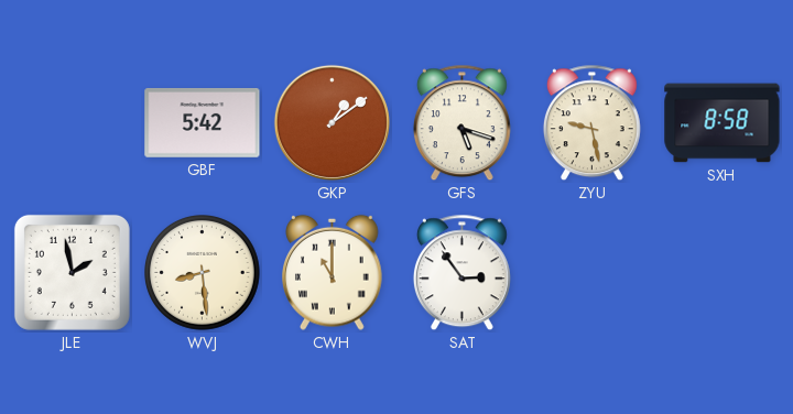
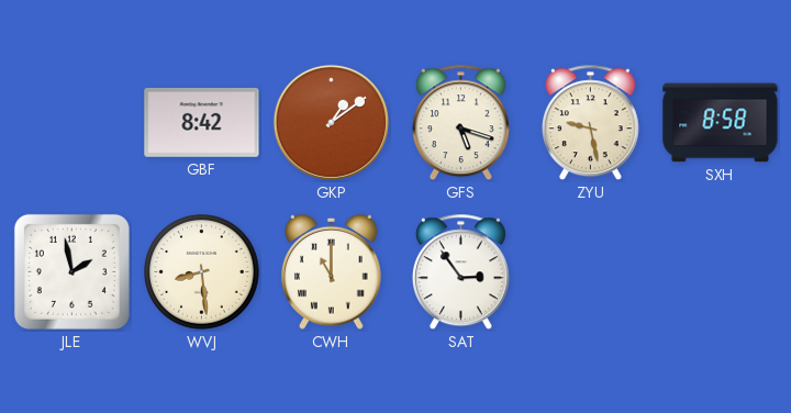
GBF: 5:42 -> 8:42 (202, 122)
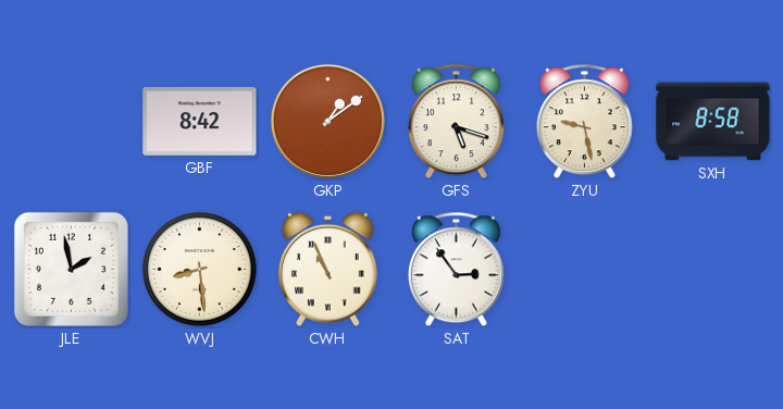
CWH: 11:00 -> 10:56 (328, 269)
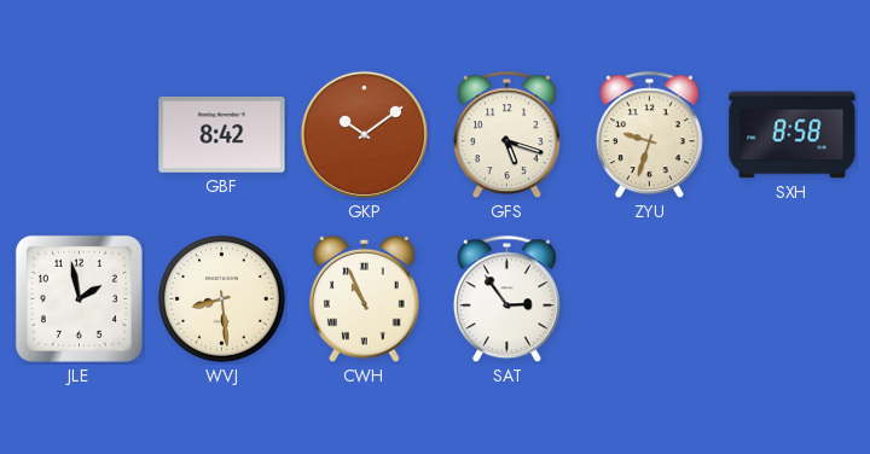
GKP: 1:09 -> 10:09 (364, 134)
ZYU: 9:28 -> 9:33 (649, 135)
